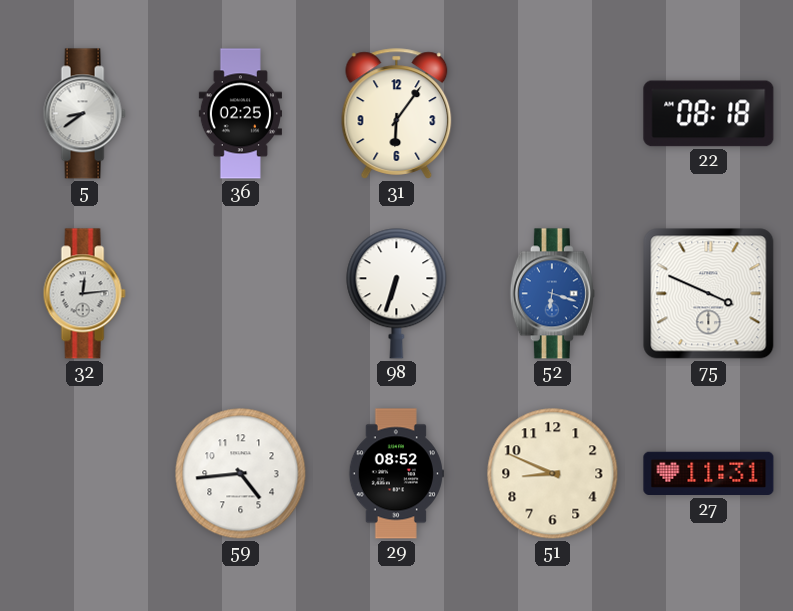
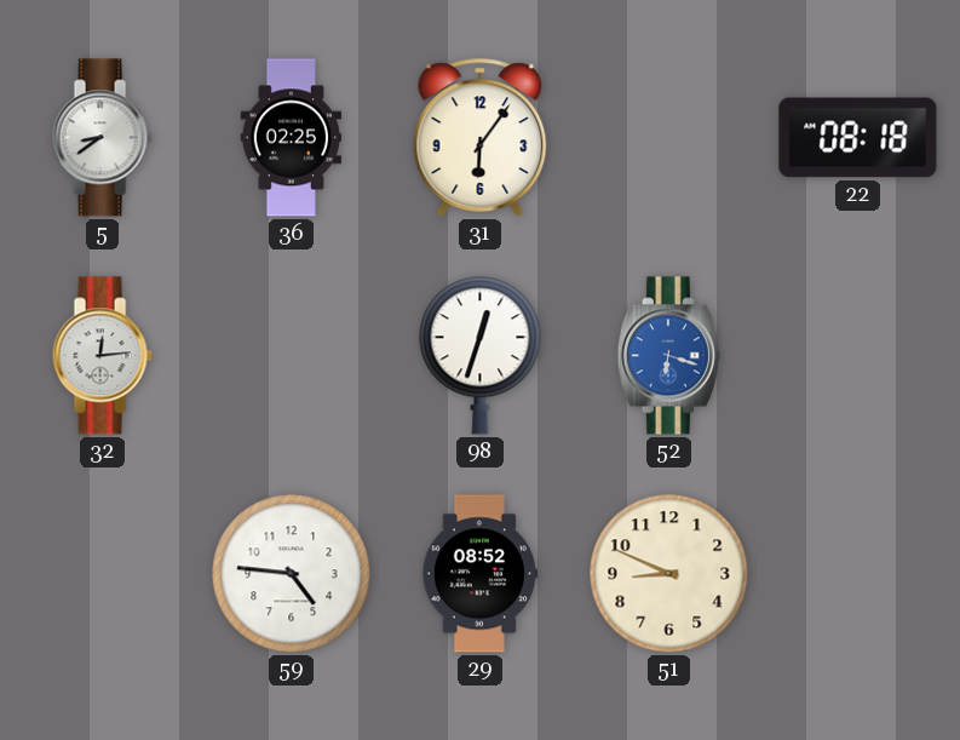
98: 6:33 -> 12:33 (481, 356)
75: 3:49 -> none (709, 294)
59: 4:44 -> 4:46 (292, 574)
27: 11:31 -> none (709, 474)
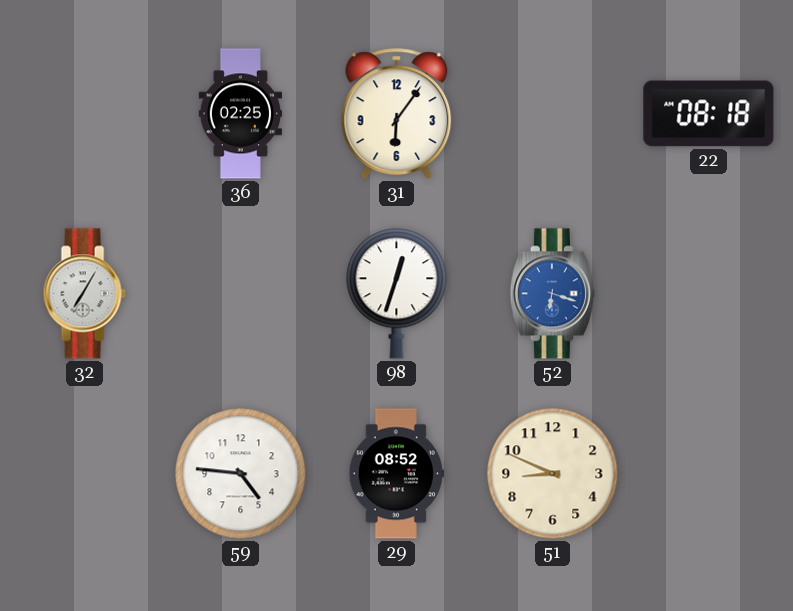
5: 8:39 -> none (102, 138)
32: 12:14 -> 7:05 (84, 294)
